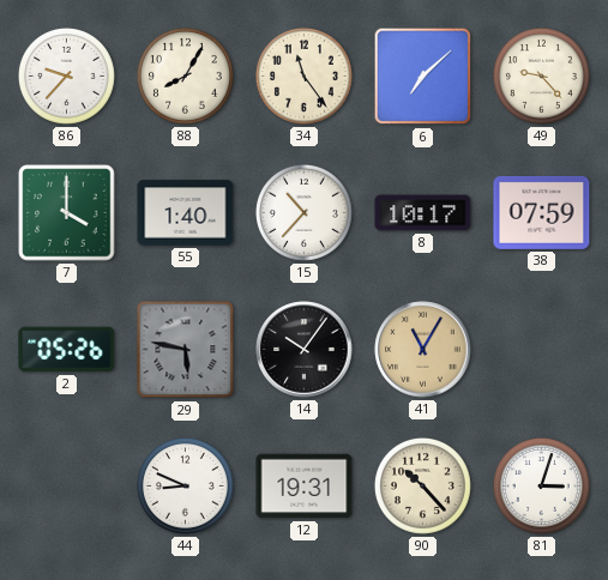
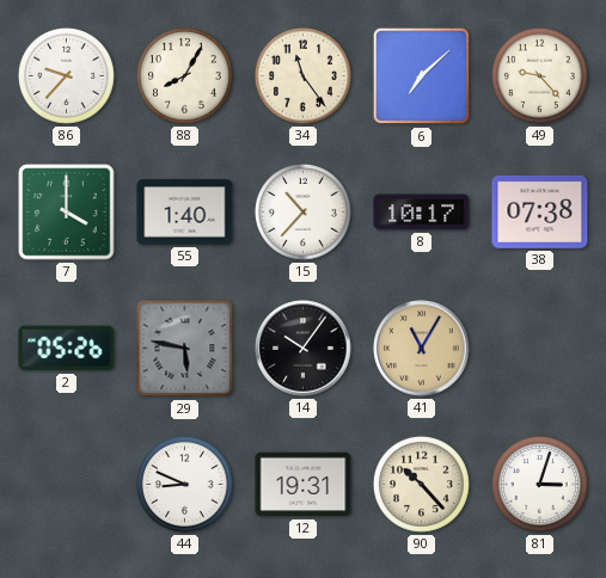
38: 07:59 -> 07:38 (540, 211)
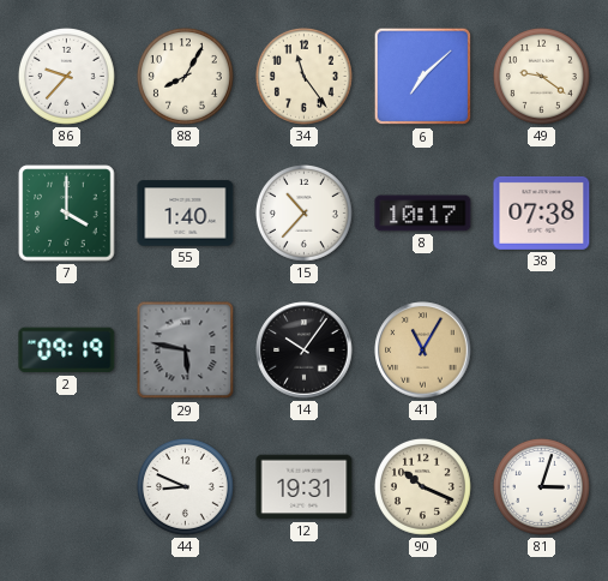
49: 9:23 -> 9:21 (541, 76)
2: 05:26 -> 09:19 (67, 351)
90: 10:23 -> 10:19 (422, 486)
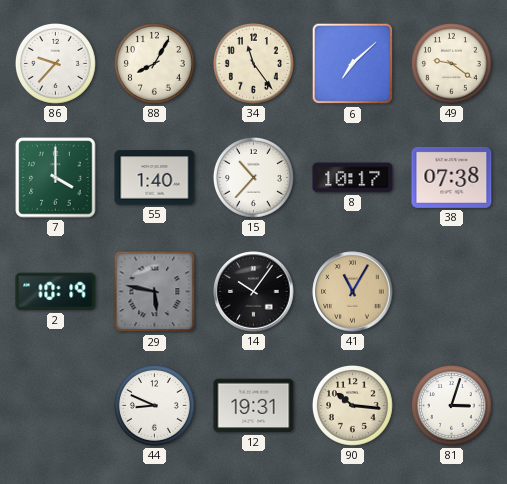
2: 09:19 -> 10:19 (56, 292)
90: 10:19 -> 10:16 (352, 405)
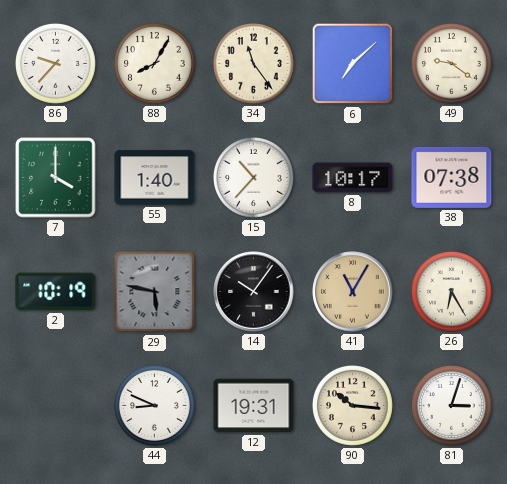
26: none -> 6:25 (451, 291)
